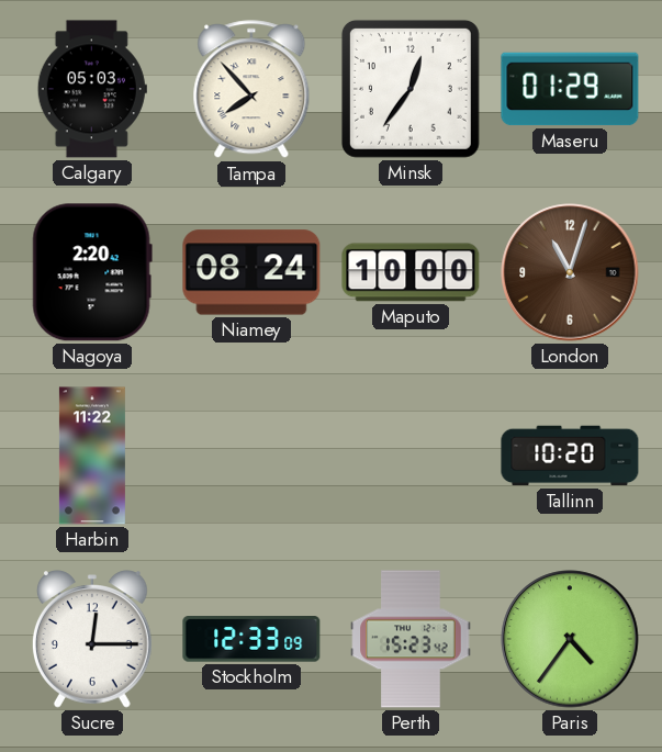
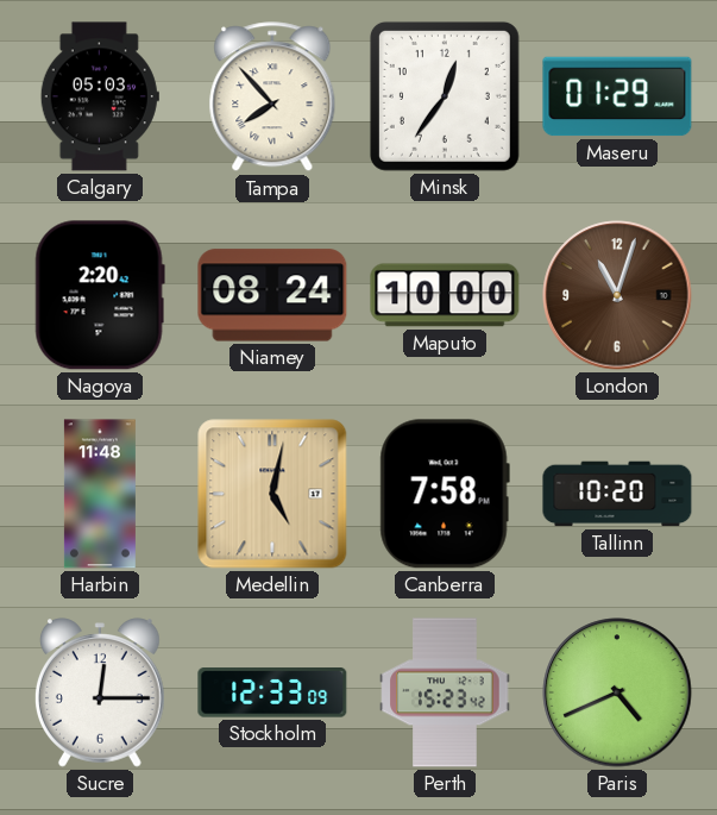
Harbin: 11:22 -> 11:48 (100, 494)
Medellin: none -> 5:02 (272, 494)
Canberra: none -> 7:58 (445, 494)
Paris: 4:36 -> 4:41 (617, 692)
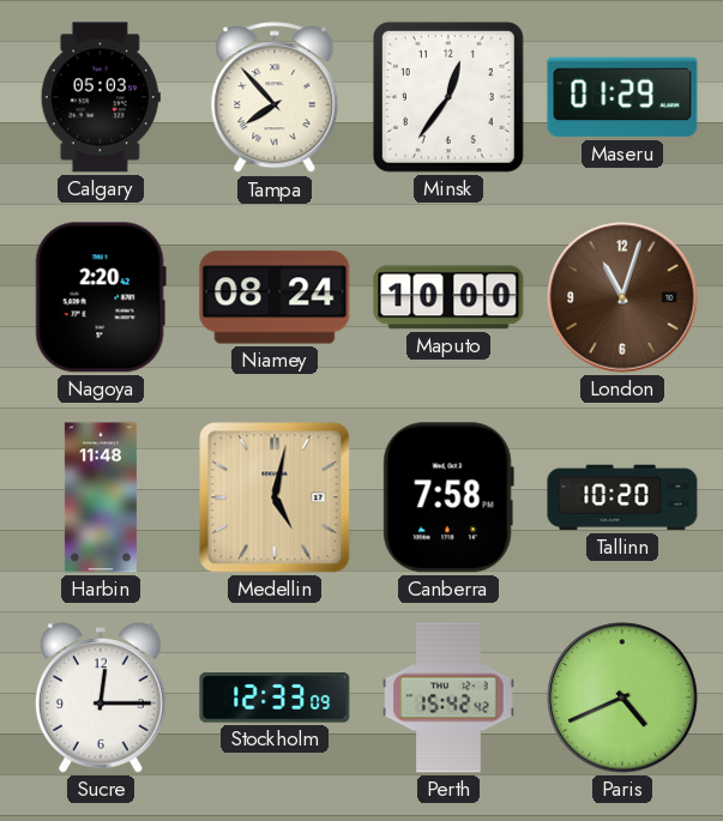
Perth: 15:23 -> 15:42 (448, 698)
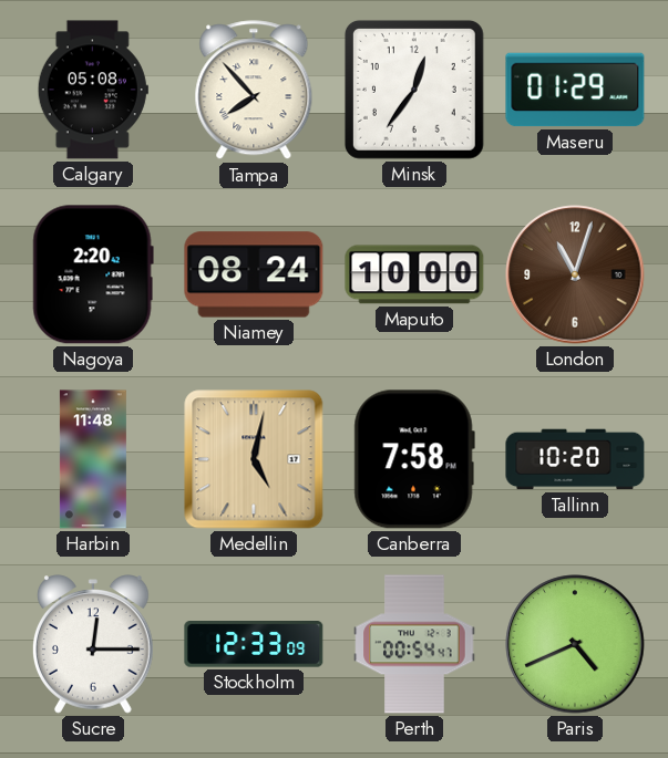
Calgary: 05:03 -> 05:08 (93, 90)
Perth: 15:42 -> 00:54 (414, 644)
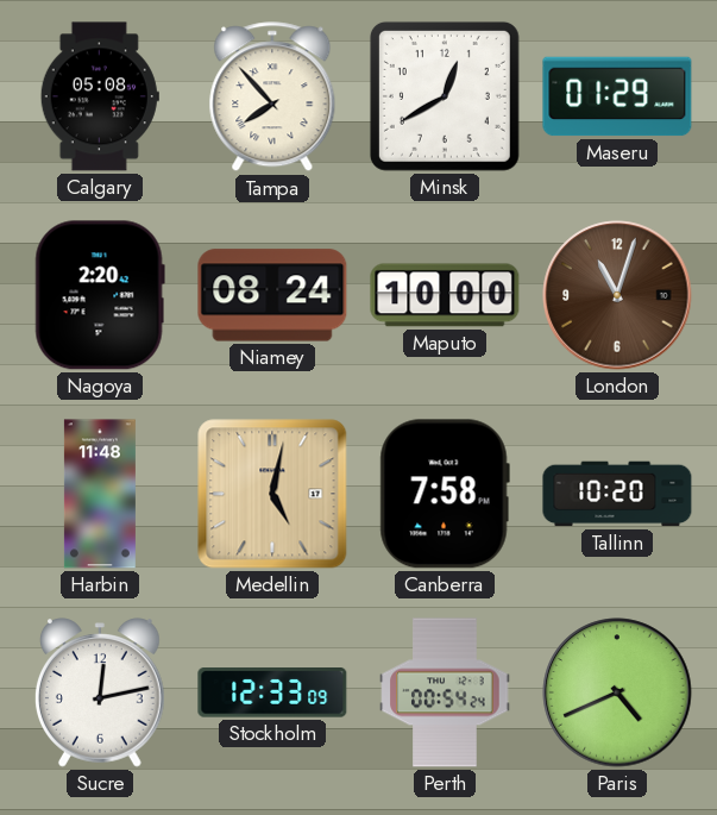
Minsk: 12:36 -> 12:40 (445, 96)
Sucre: 12:15 -> 12:13 (100, 692)
Perth: 00:54:47 -> 00:54:24 (445, 692)
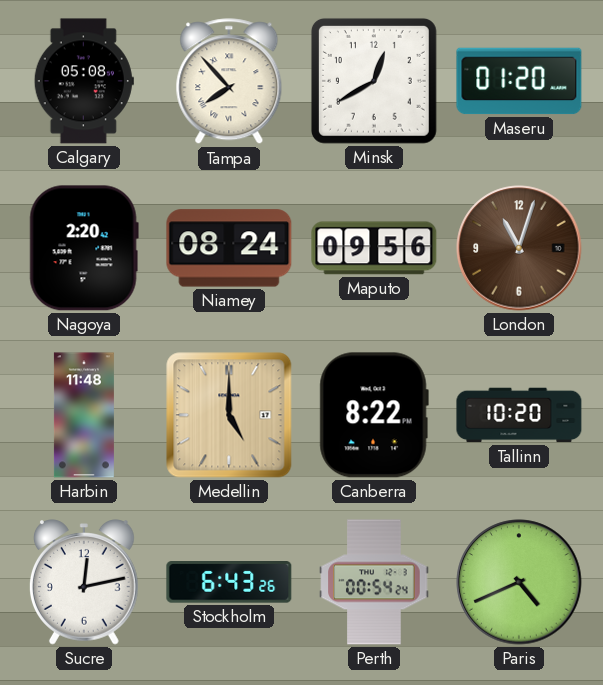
Maseru: 01:29 -> 01:20 (519, 81)
Maputo: 10:00 -> 09:56 (374, 248)
Medellin: 5:02 -> 5:00 (229, 415)
Canberra: 7:58 -> 8:22 (374, 415)
Stockholm: 12:33 -> 6:43 (229, 582)
